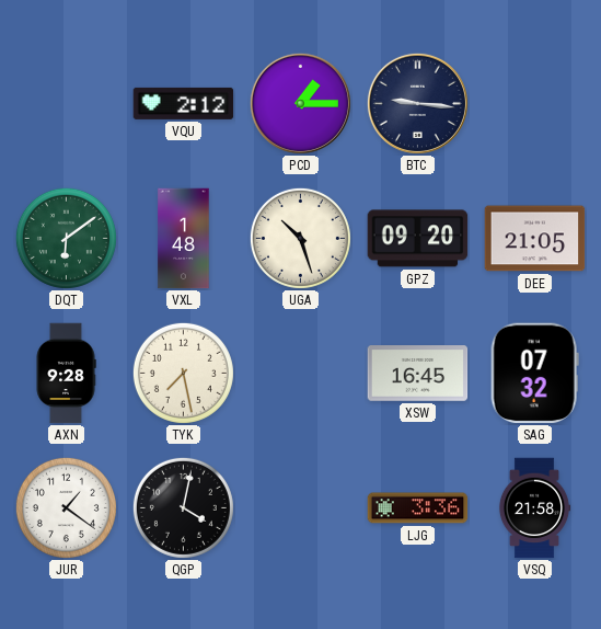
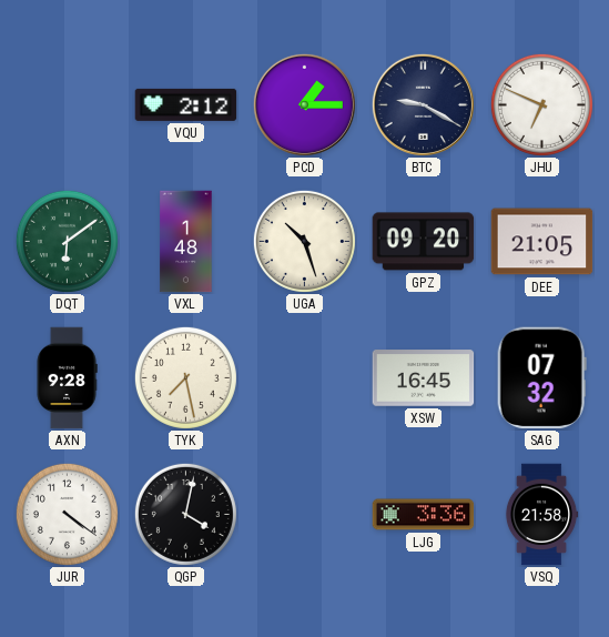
BTC: 9:16 -> 9:20 (423, 104)
JHU: none -> 6:49 (541, 104)
JUR: 1:21 -> 4:21 (67, 514)
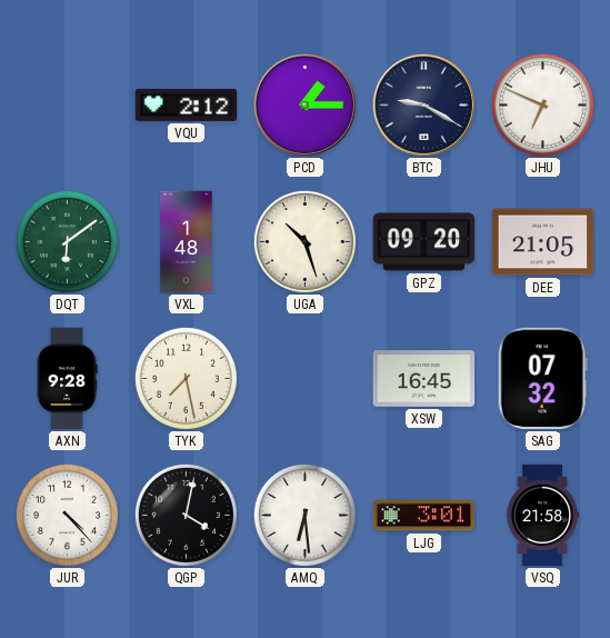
JUR: 4:21 -> 4:23 (67, 515)
AMQ: none -> 6:29 (304, 515)
LJG: 3:36 -> 3:01 (424, 516)
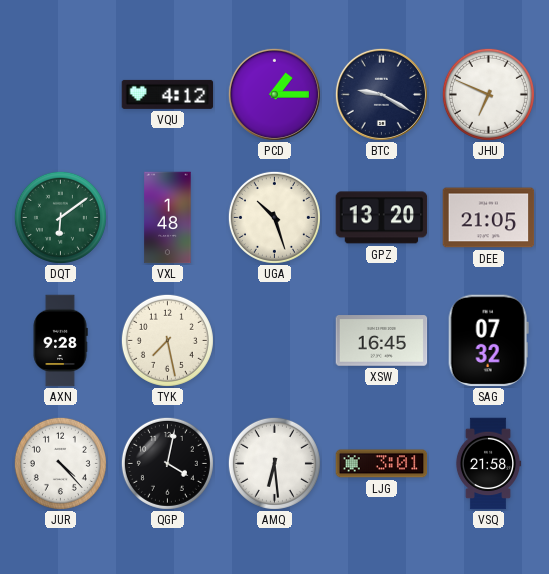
VQU: 2:12 -> 4:12 (168, 94)
GPZ: 09:20 -> 13:20 (382, 218)
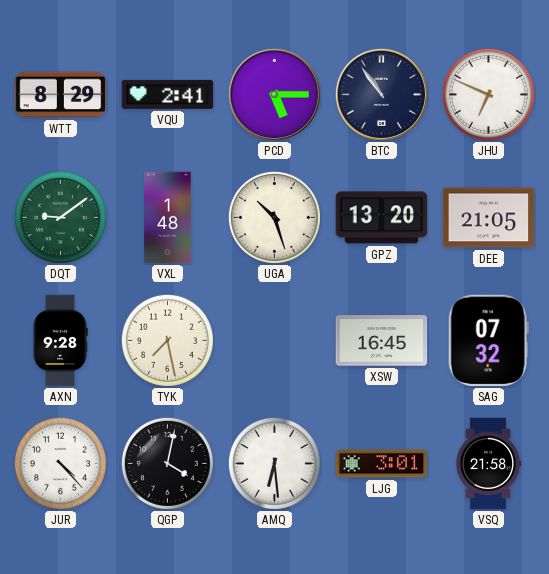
WTT: none -> 8:29 (61, 95)
VQU: 4:12 -> 2:41 (168, 94)
PCD: 1:15 -> 5:15 (274, 94)
BTC: 9:20 -> 10:54 (381, 94)
DQT: 6:09 -> 9:09 (60, 217)
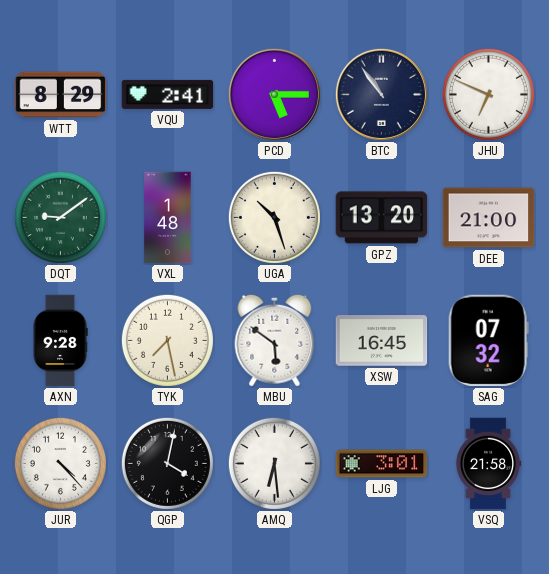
DEE: 21:05 -> 21:00 (489, 218)
MBU: none -> 5:51 (275, 340)
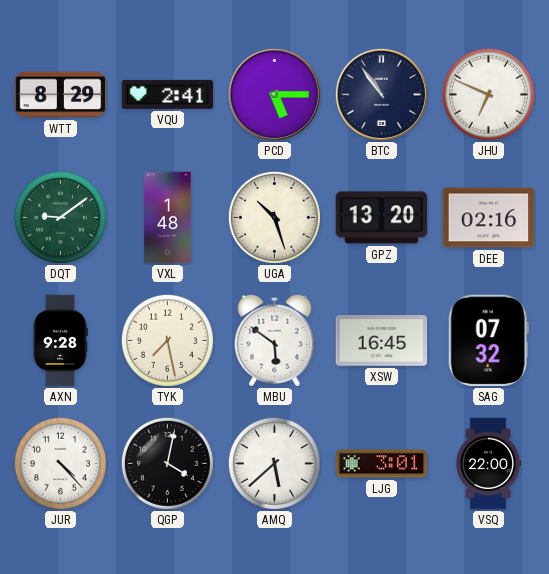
DEE: 21:00 -> 02:16 (489, 218)
AMQ: 6:29 -> 5:38 (274, 463)
VSQ: 21:58 -> 22:00 (488, 464)
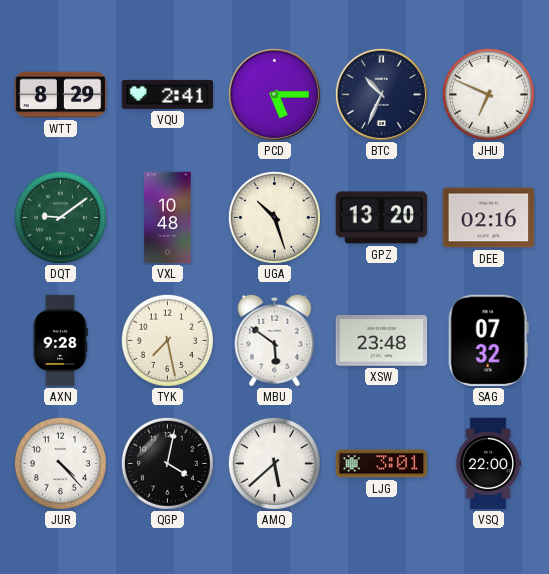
BTC: 10:54 -> 10:34 (381, 94)
VXL: 1:48 -> 10:48 (168, 218)
XSW: 16:45 -> 23:48 (382, 341)
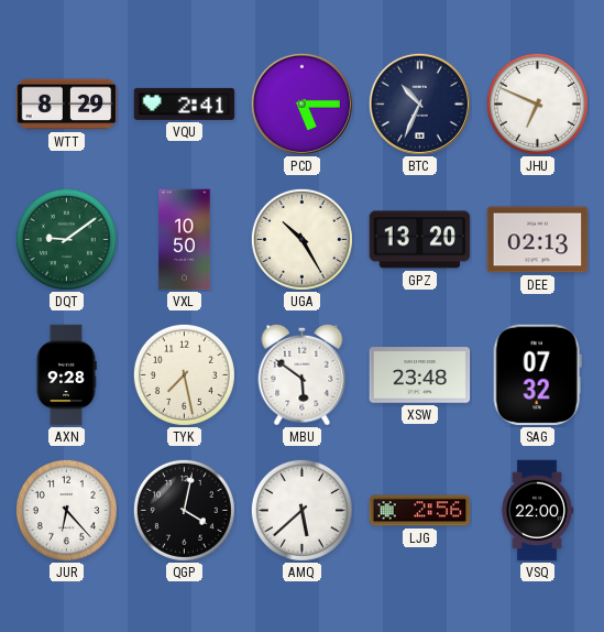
VXL: 10:48 -> 10:50 (185, 240)
UGA: 10:27 -> 10:25 (301, 239)
DEE: 02:16 -> 02:13 (538, 240)
JUR: 4:23 -> 6:23 (66, 510)
LJG: 3:01 -> 2:56 (420, 511)
